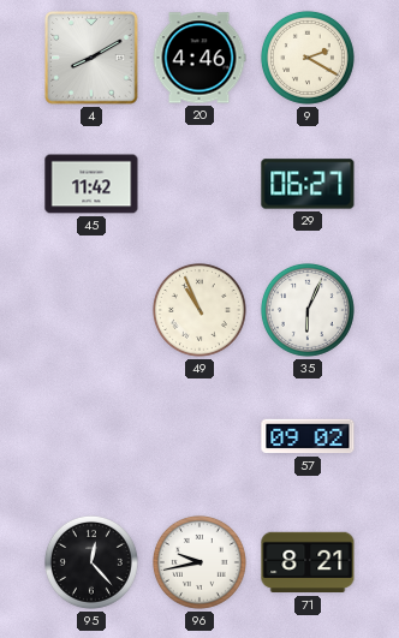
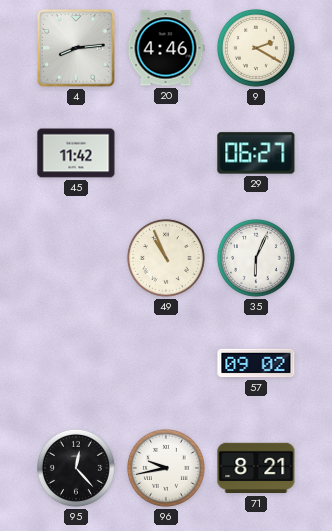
4: 8:10 -> 8:14 (76, 48)
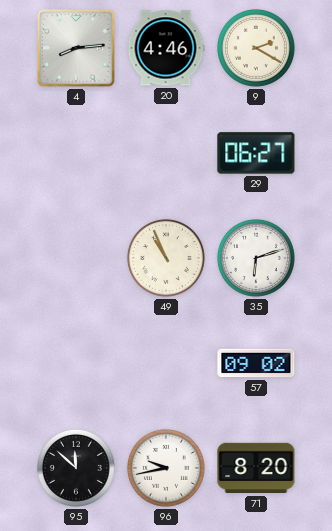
45: 11:42 -> none (76, 153)
35: 6:04 -> 6:12 (256, 258)
95: 12:23 -> 11:52 (76, 468)
71: 8:21 -> 8:20 (256, 468)
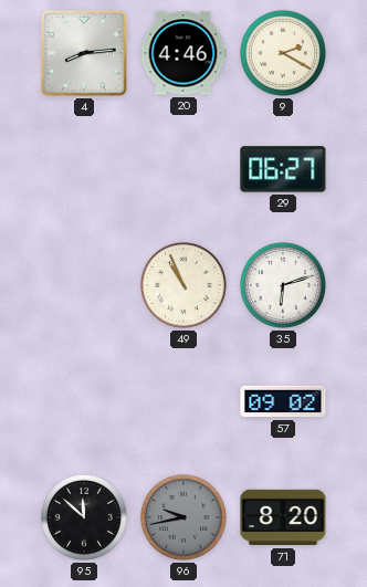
96 dial: white -> grey (183, 517)
